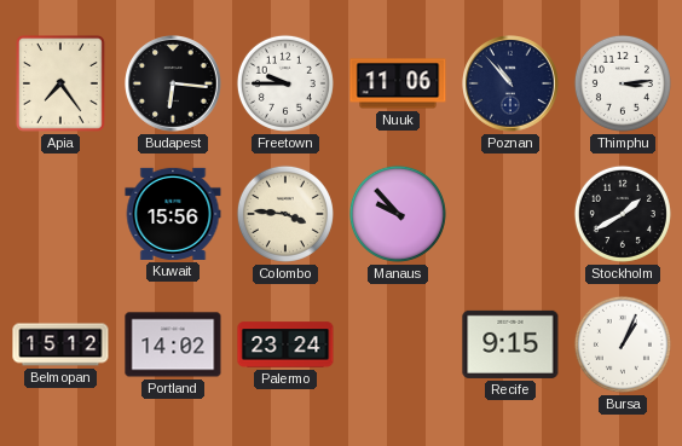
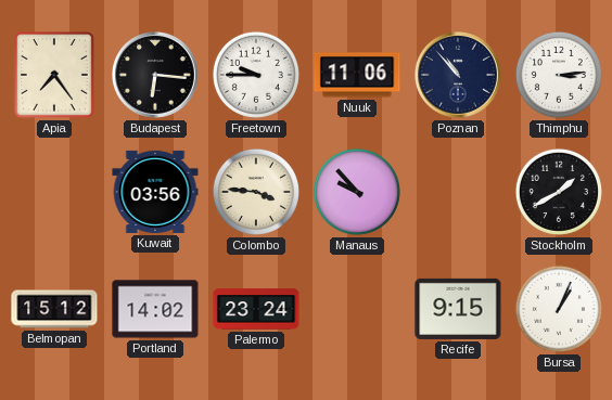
Kuwait: 15:56 -> 03:56 (155, 192)
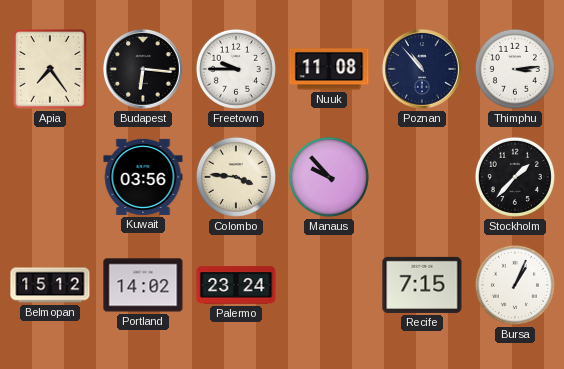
Nuuk: 11:06 -> 11:08 (329, 69)
Stockholm: 1:40 -> 1:37 (515, 177)
Recife: 9:15 -> 7:15 (422, 285)
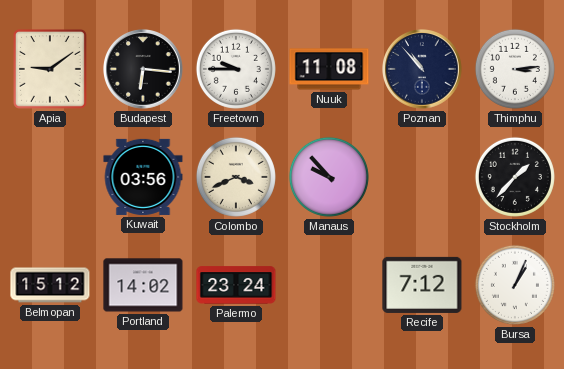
Apia: 7:24 -> 9:09 (50, 69)
Colombo: 3:46 -> 3:41 (236, 177)
Recife: 7:15 -> 7:12 (422, 285)
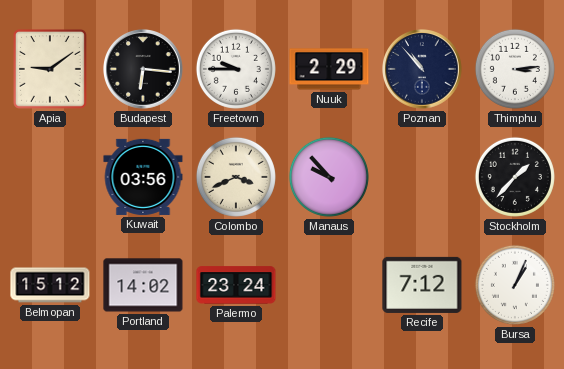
Nuuk: 11:08 -> 2:29 (329, 69)
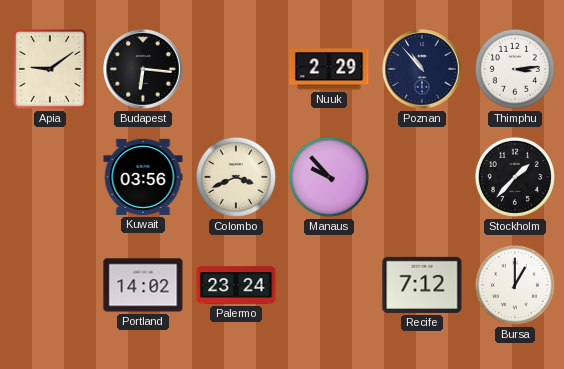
Freetown: 9:45 -> none (236, 69)
Belmopan: 15:12 -> none (50, 285)
Bursa: 1:04 -> 1:00 (515, 285)
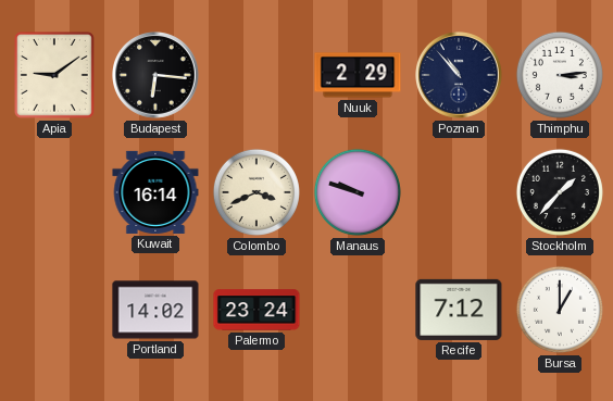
Kuwait: 03:56 -> 16:14 (155, 192)
Manaus: 9:53 -> 9:48 (358, 192)
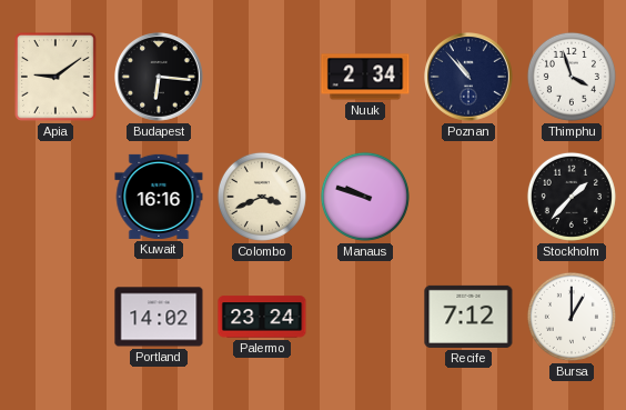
Nuuk: 2:29 -> 2:34 (365, 77)
Thimphu: 3:14 -> 3:57 (572, 77)
Kuwait: 16:14 -> 16:16 (159, 197)
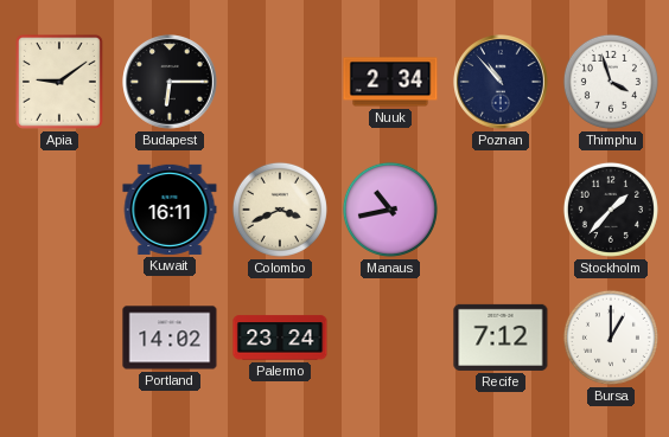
Budapest: 6:16 -> 6:15 (171, 83)
Kuwait: 16:16 -> 16:11 (170, 210)
Manaus: 9:48 -> 10:43 (390, 210)
